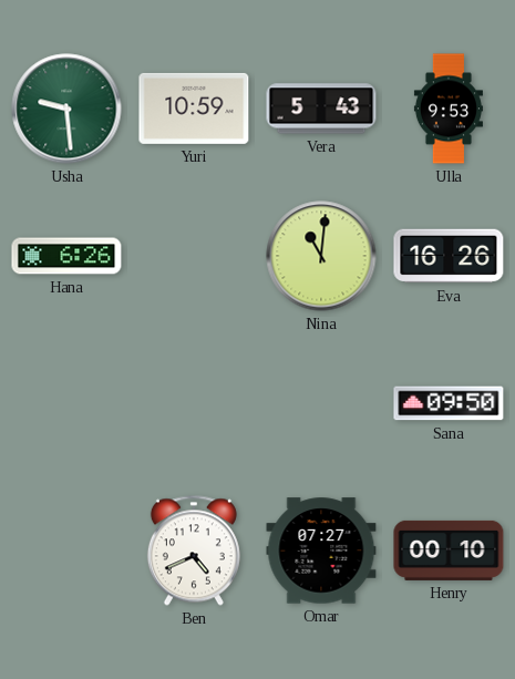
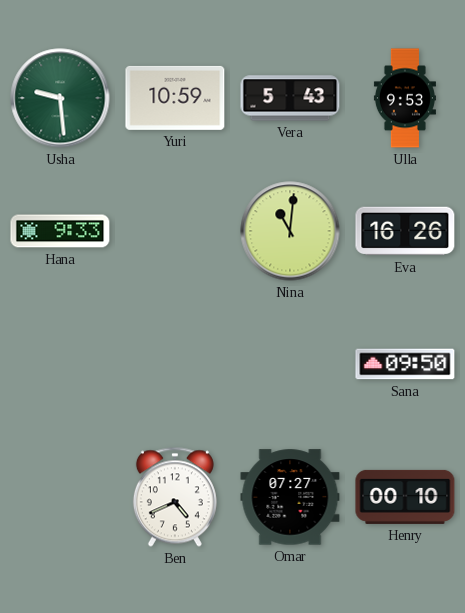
Hana: 6:26 -> 9:33 (60, 231)
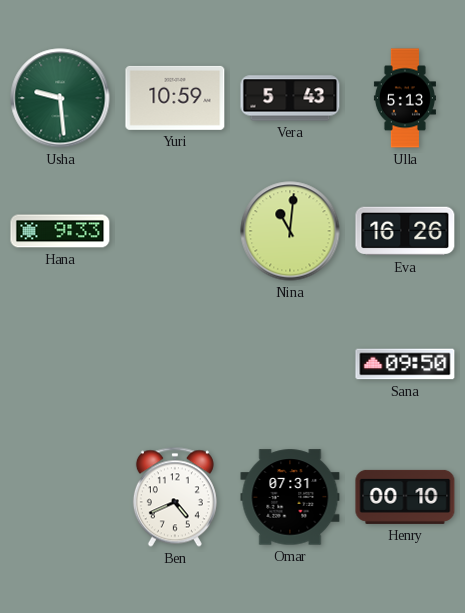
Ulla: 9:53 -> 5:13 (405, 98)
Omar: 07:27 -> 07:31 (290, 497)
